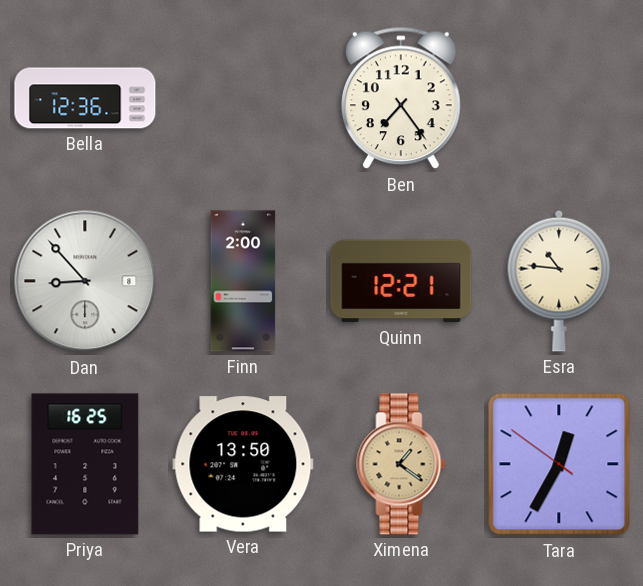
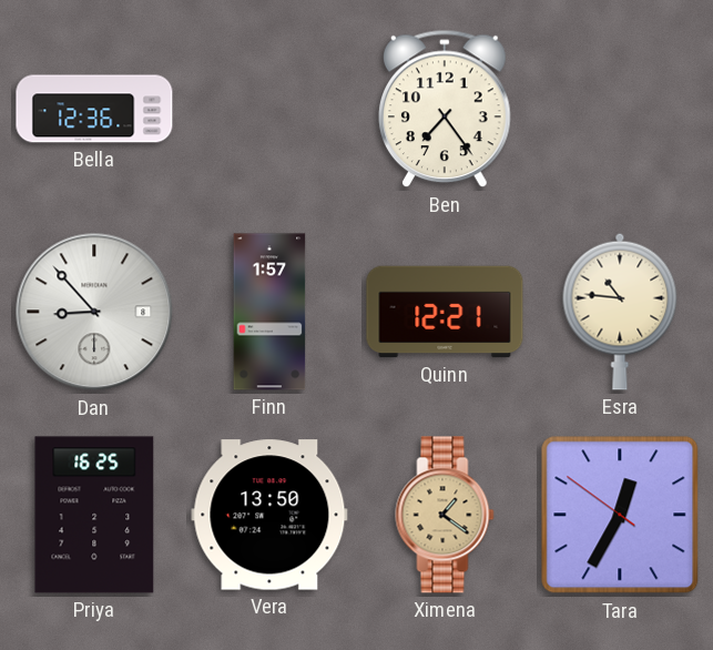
Finn: 2:00 -> 1:57 (269, 312)
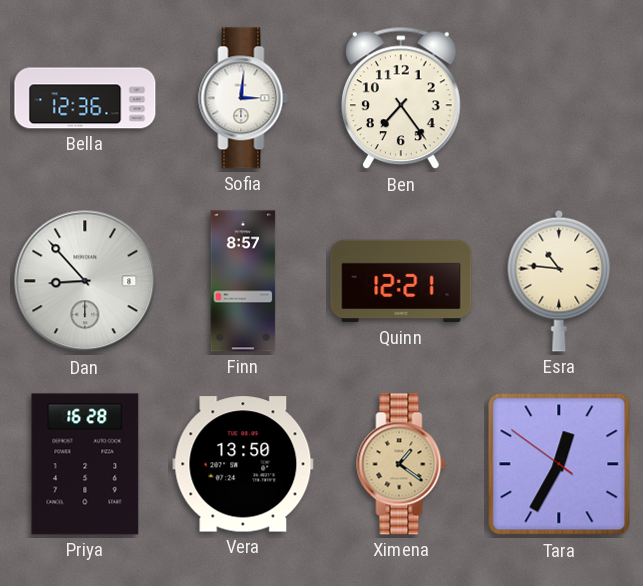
Sofia: none -> 3:01 (243, 98)
Finn: 1:57 -> 8:57 (243, 281)
Priya: 16:25 -> 16:28 (85, 464)
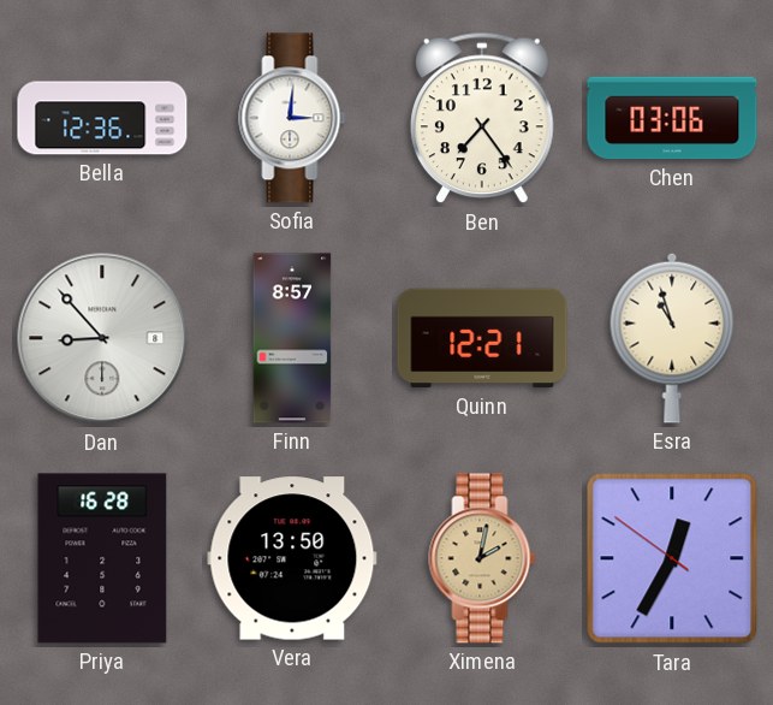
Chen: none -> 03:06 (672, 118)
Esra: 10:46 -> 10:57 (672, 338)
Ximena: 1:21 -> 2:02 (482, 558)
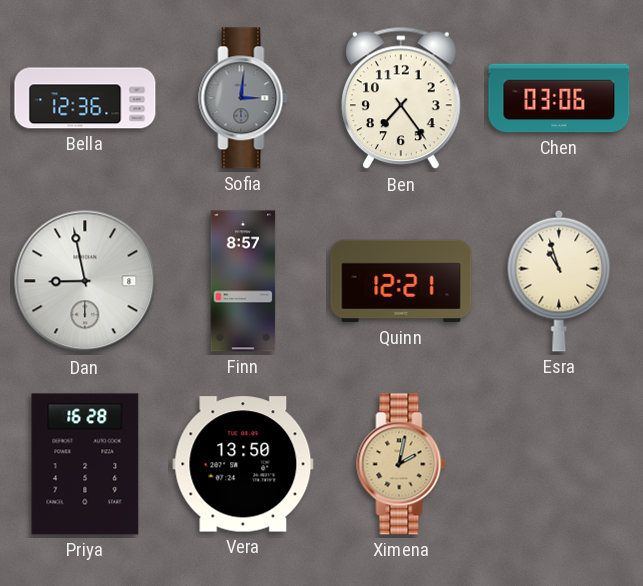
Sofia dial: white -> grey (243, 98)
Dan: 8:53 -> 8:58 (85, 281)
Tara: 12:34 -> none (672, 558)
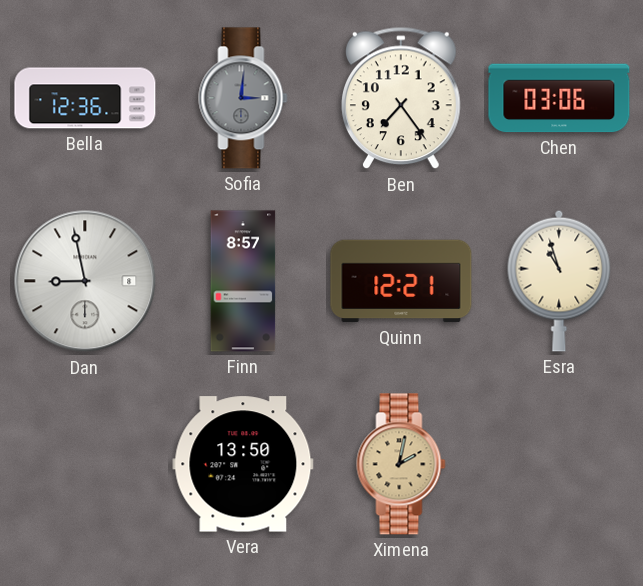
Priya: 16:28 -> none (85, 464)
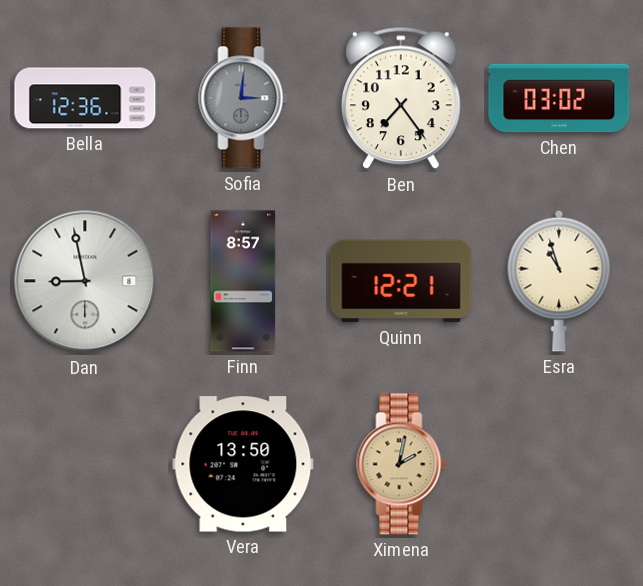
Chen: 03:06 -> 03:02 (559, 98)
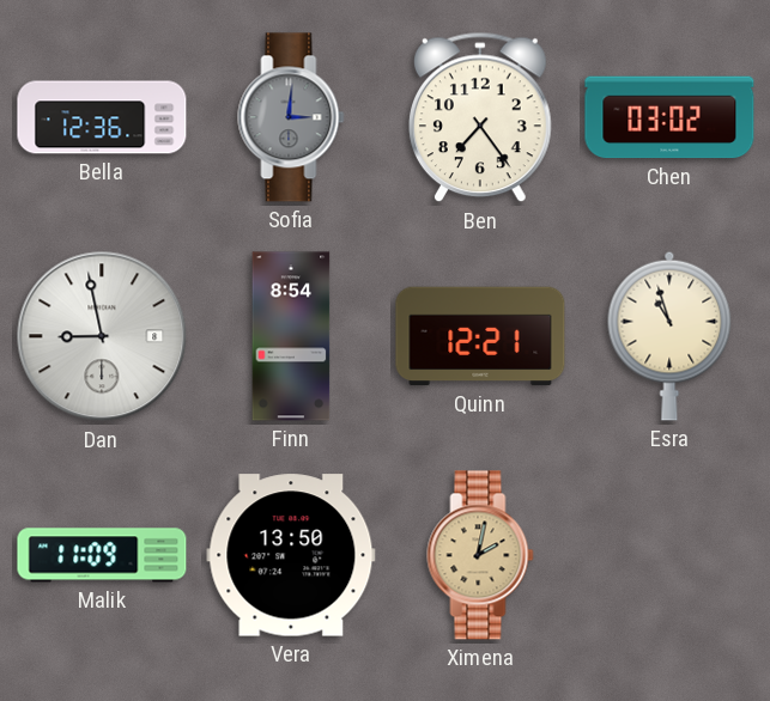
Finn: 8:57 -> 8:54 (291, 336)
Malik: none -> 11:09 (102, 555)
